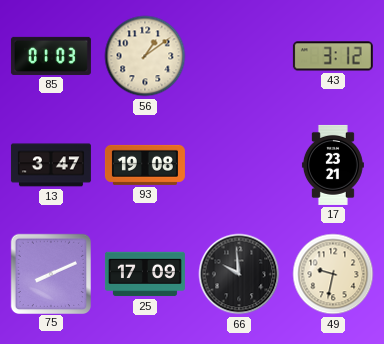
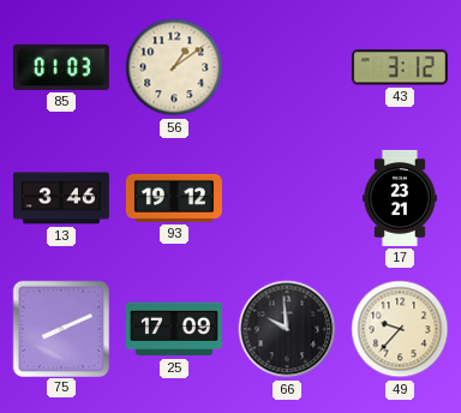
13: 3:47 -> 3:46 (61, 198)
93: 19:08 -> 19:12 (174, 198)
49: 9:32 -> 9:37 (400, 329)
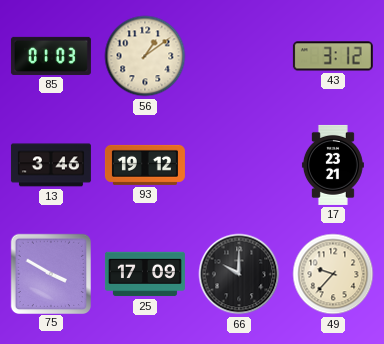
75: 8:11 -> 3:50 (50, 273)
66: 9:59 -> 10:00 (239, 274)
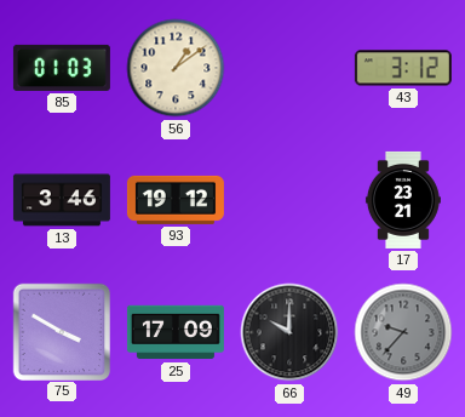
49 dial: cream -> grey (403, 332)
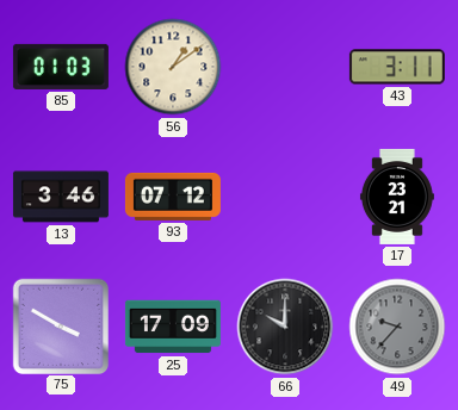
43: 3:12 -> 3:11 (397, 67)
93: 19:12 -> 07:12 (173, 197)
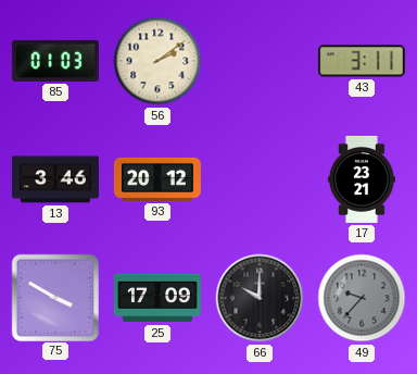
56: 1:09 -> 2:09 (157, 61)
93: 07:12 -> 20:12 (157, 179)
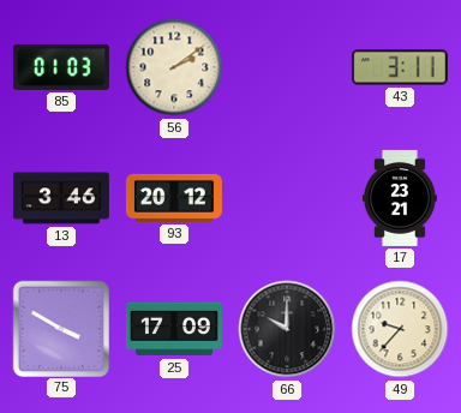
49 dial: grey -> cream (400, 329)
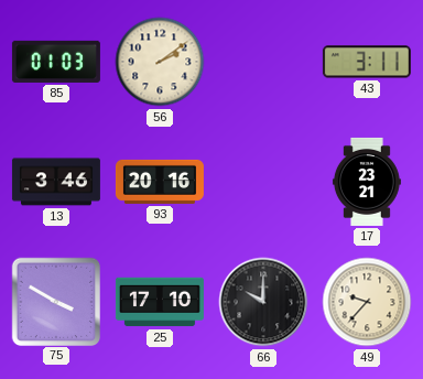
93: 20:12 -> 20:16 (160, 182)
25: 17:09 -> 17:10 (160, 302)
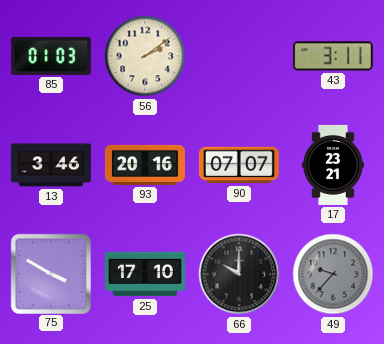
90: none -> 07:07 (239, 165)
49 dial: cream -> grey (333, 274)
